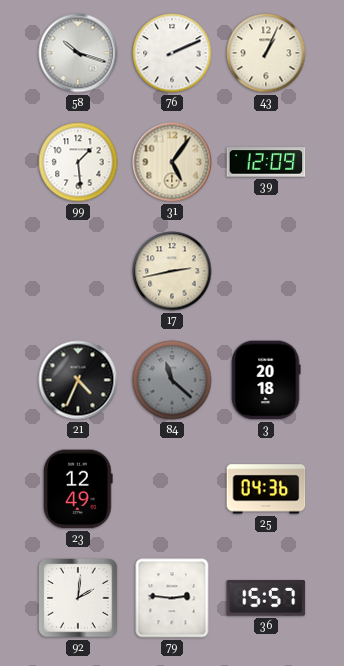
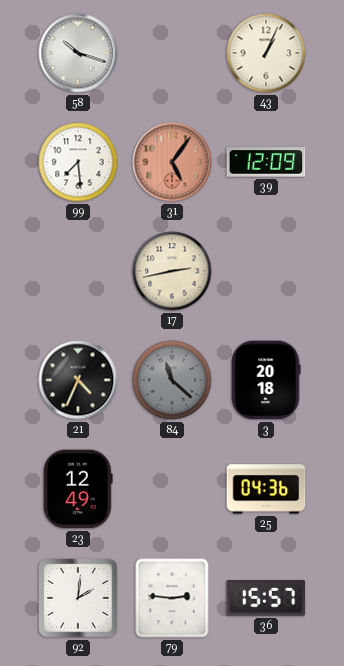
76: 2:11 -> none (172, 53)
99: 1:29 -> 7:29 (78, 162)
31 dial: cream -> salmon (172, 162)
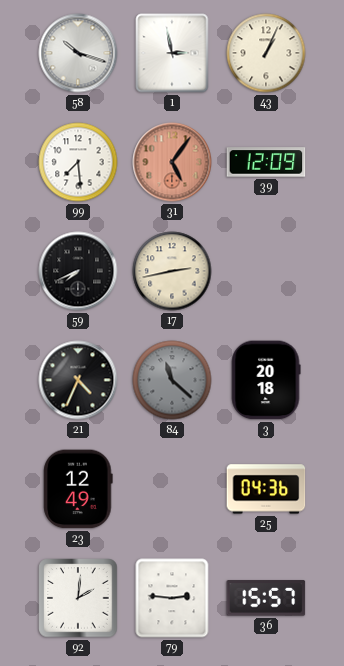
1: none -> 2:58 (172, 53)
59: none -> 7:41 (78, 271)
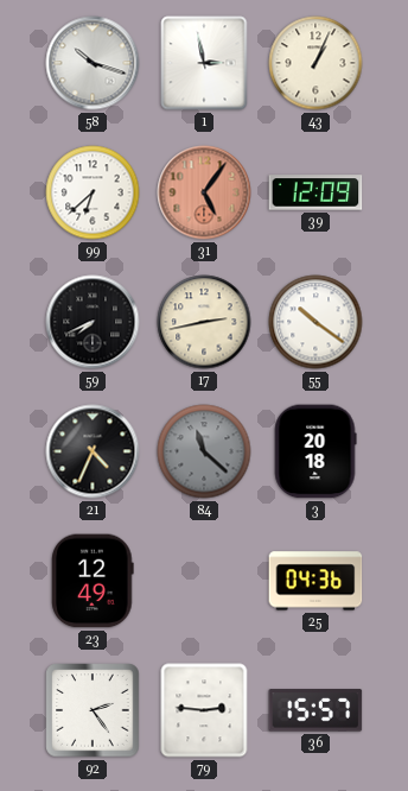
99: 7:29 -> 6:38 (93, 192)
55: none -> 10:21 (315, 322)
92: 2:01 -> 2:24 (93, 710)
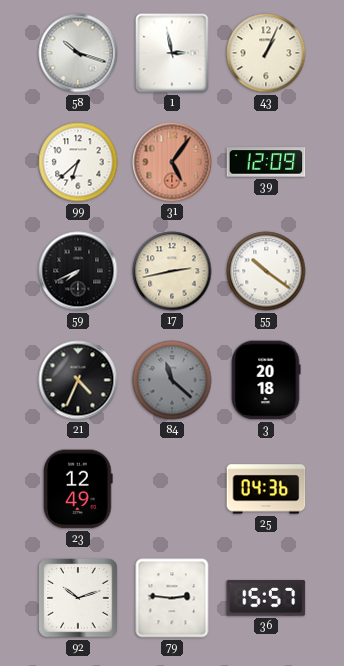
92: 2:24 -> 10:12 (78, 598)
